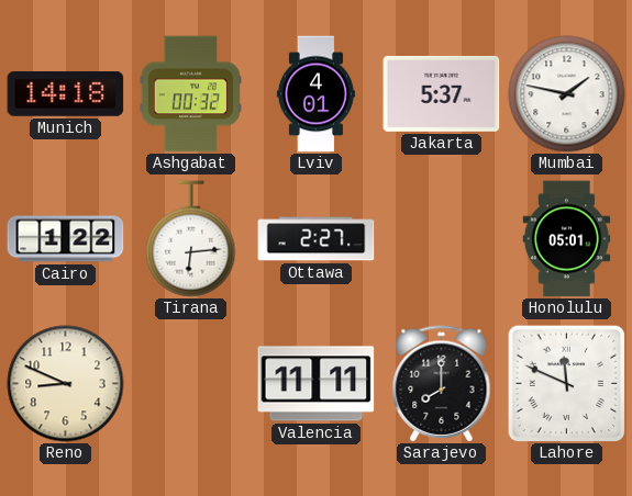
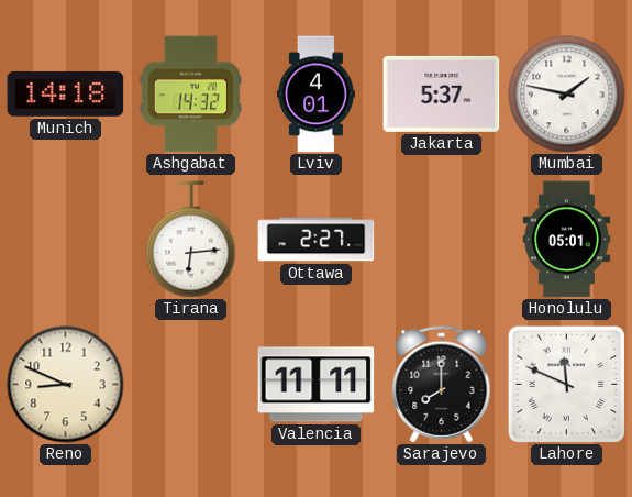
Ashgabat: 00:32 -> 14:32 (190, 95)
Cairo: 1:22 -> none (66, 239)
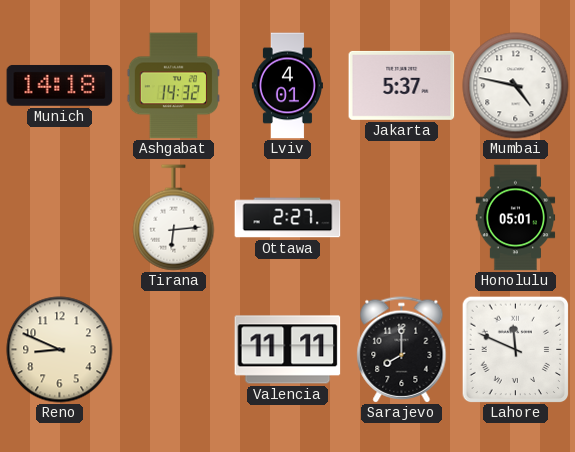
Mumbai: 1:47 -> 4:47 (516, 86)
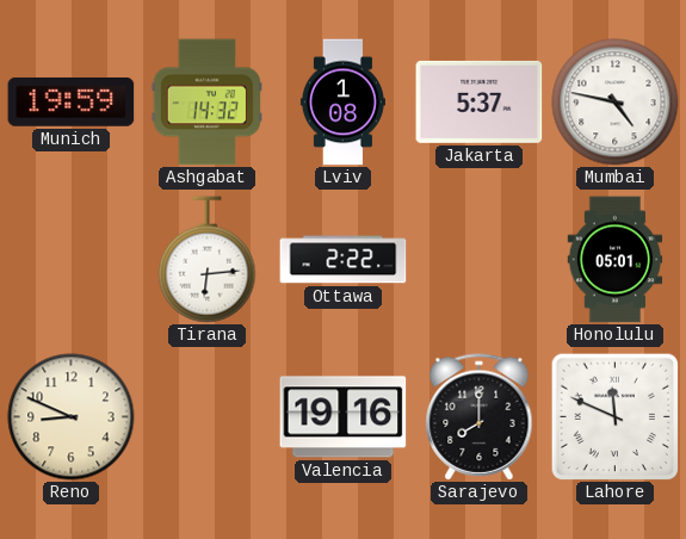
Munich: 14:18 -> 19:59 (72, 101)
Lviv: 4:01 -> 1:08 (342, 103)
Ottawa: 2:27 -> 2:22 (344, 260)
Valencia: 11:11 -> 19:16 (344, 417)
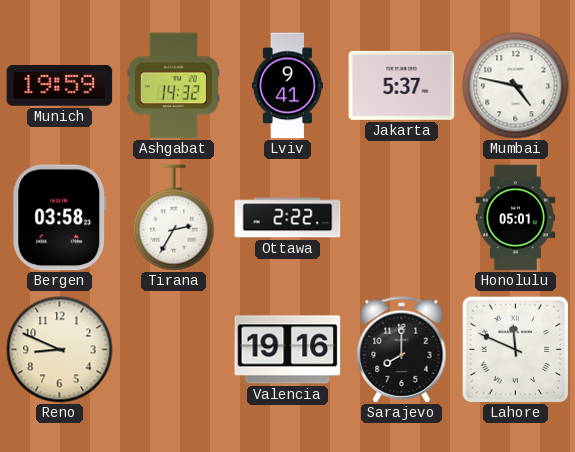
Lviv: 1:08 -> 9:41 (287, 86)
Bergen: none -> 03:58 (60, 218)
Tirana: 6:14 -> 2:35 (174, 218)
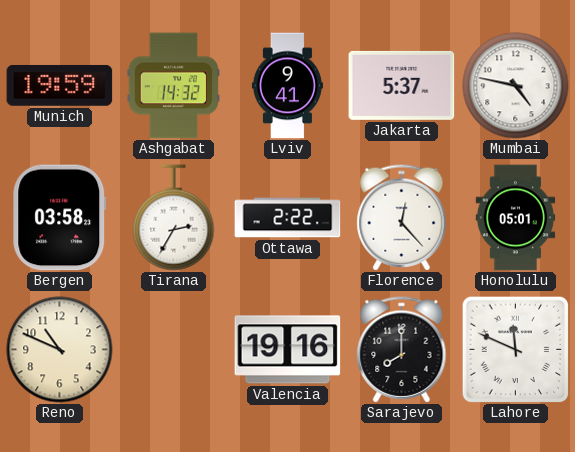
Florence: none -> 12:23 (402, 218)
Reno: 8:49 -> 10:49 (60, 350)
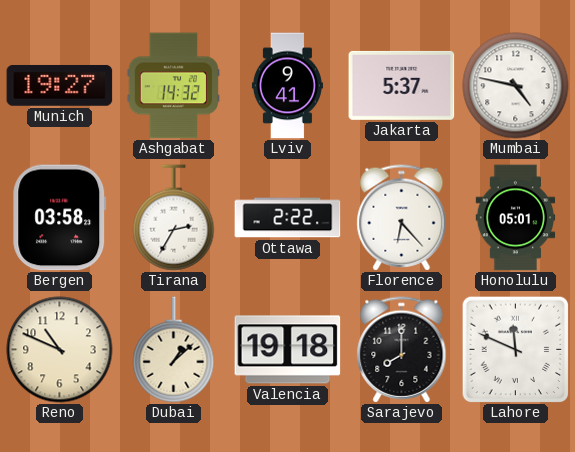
Munich: 19:59 -> 19:27 (60, 85)
Florence: 12:23 -> 6:23 (402, 218)
Dubai: none -> 1:08 (174, 350)
Valencia: 19:16 -> 19:18 (288, 350)
